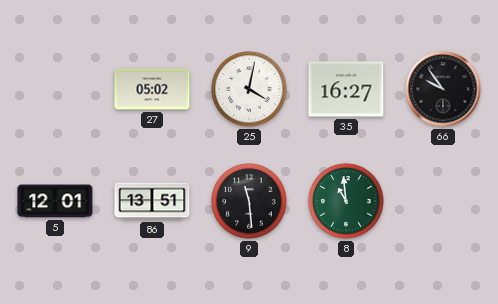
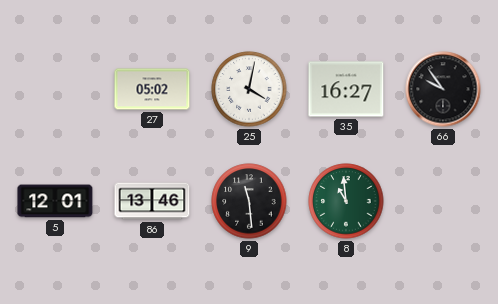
86: 13:51 -> 13:46 (152, 201)
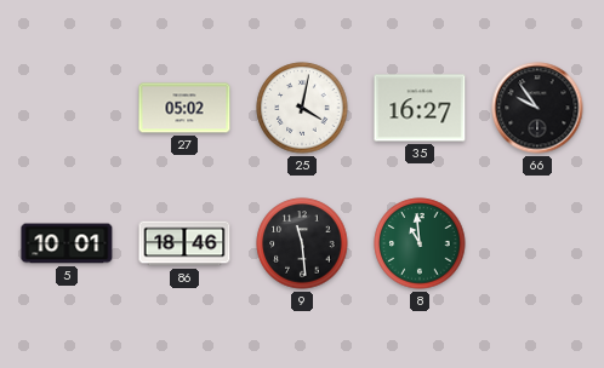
5: 12:01 -> 10:01 (67, 243)
86: 13:46 -> 18:46 (184, 243)
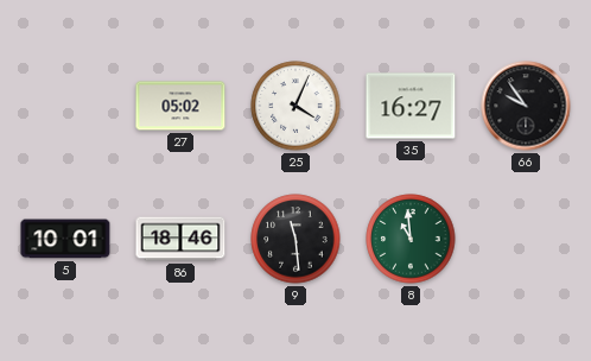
25: 4:02 -> 4:04 (295, 106)
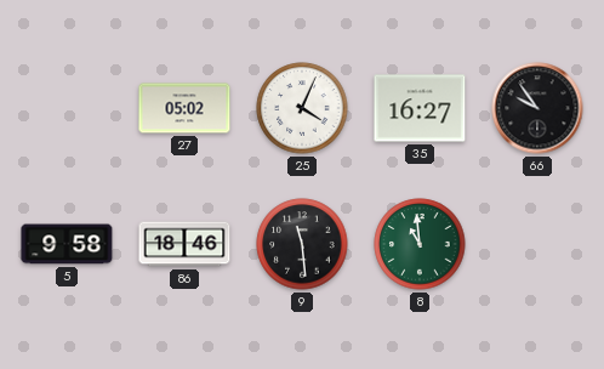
5: 10:01 -> 9:58 (67, 244)
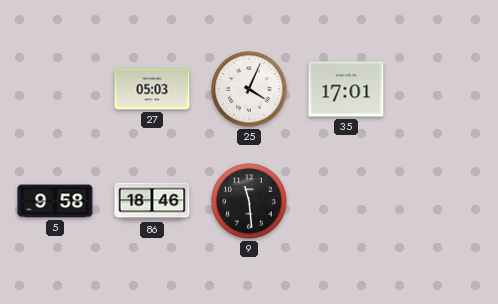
27: 05:02 -> 05:03 (152, 89)
35: 16:27 -> 17:01 (346, 89)
66: 9:54 -> none (537, 108)
8: 10:59 -> none (420, 244)
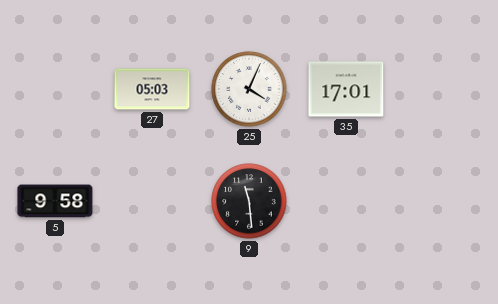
86: 18:46 -> none (152, 201)
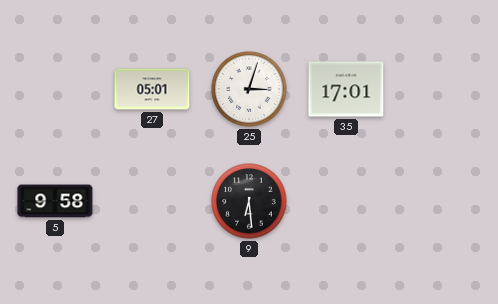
27: 05:03 -> 05:01 (152, 89)
25: 4:04 -> 3:03 (249, 89)
9: 11:29 -> 6:29 (249, 201)
